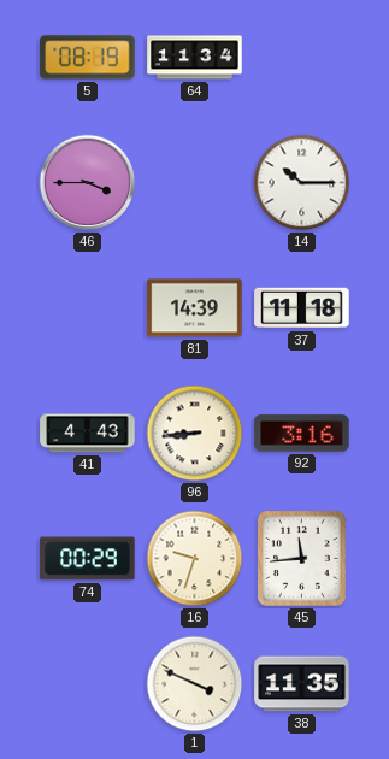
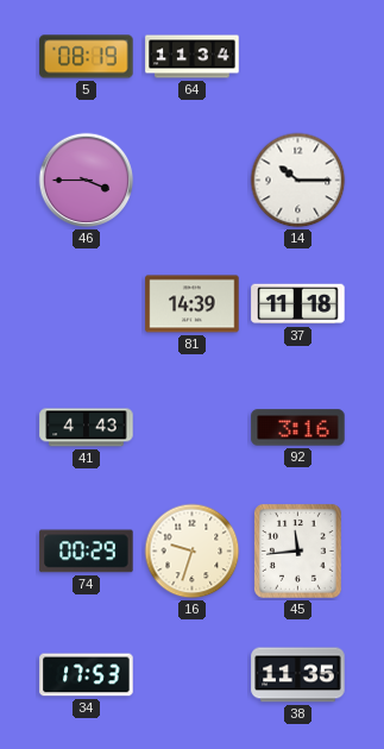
96: 8:44 -> none (195, 434)
34: none -> 17:53 (87, 675)
1: 3:49 -> none (195, 684)
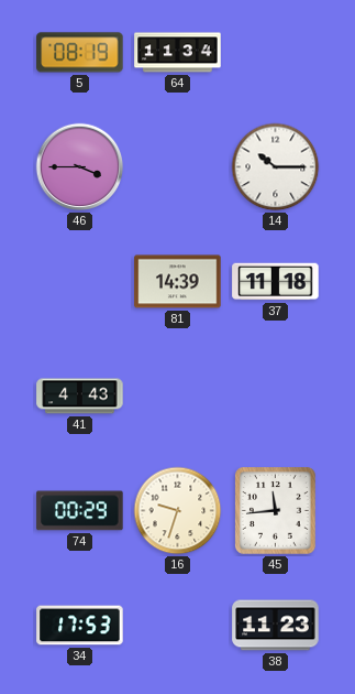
92: 3:16 -> none (298, 428)
38: 11:35 -> 11:23 (276, 626)
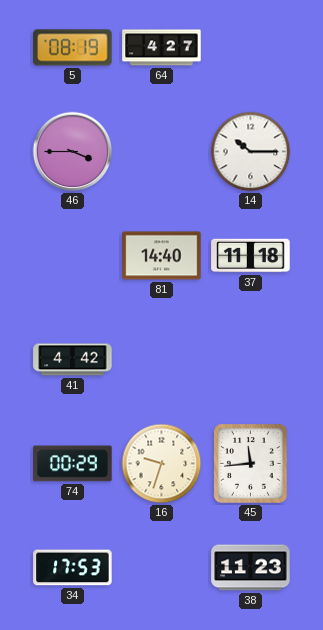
64: 11:34 -> 4:27 (162, 48)
81: 14:39 -> 14:40 (162, 256)
41: 4:43 -> 4:42 (73, 360)
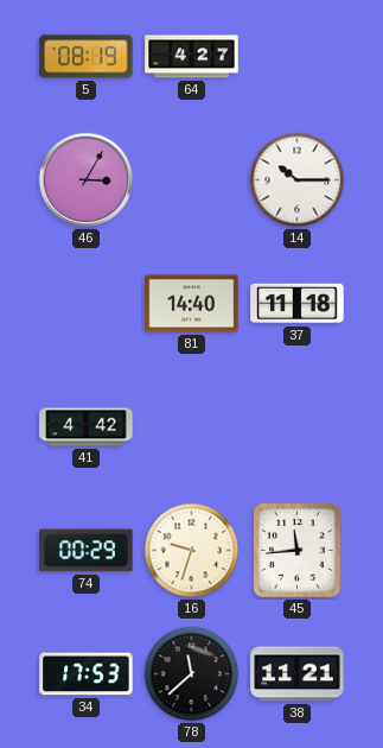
46: 3:45 -> 3:05 (87, 180)
78: none -> 11:38 (192, 674)
38: 11:23 -> 11:21 (298, 674)
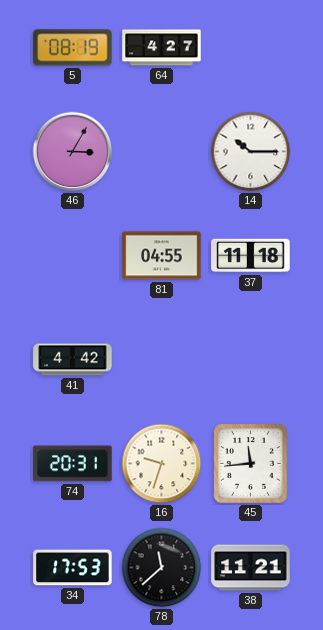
81: 14:40 -> 04:55 (162, 256)
74: 00:29 -> 20:31 (73, 464)
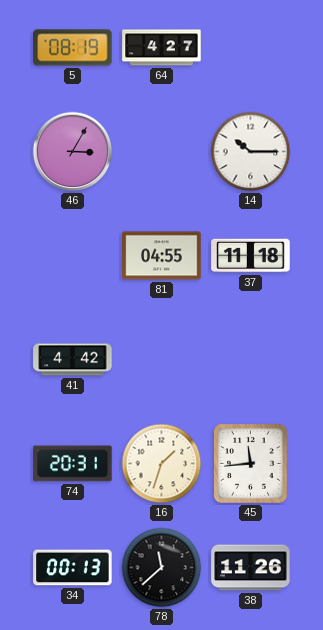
16: 9:33 -> 1:33 (162, 464)
34: 17:53 -> 00:13 (73, 568)
38: 11:21 -> 11:26 (251, 568)
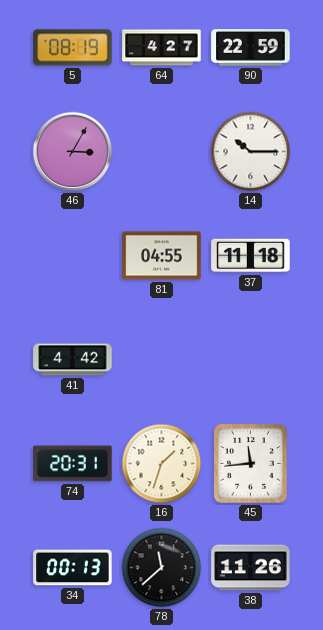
90: none -> 22:59 (251, 48)
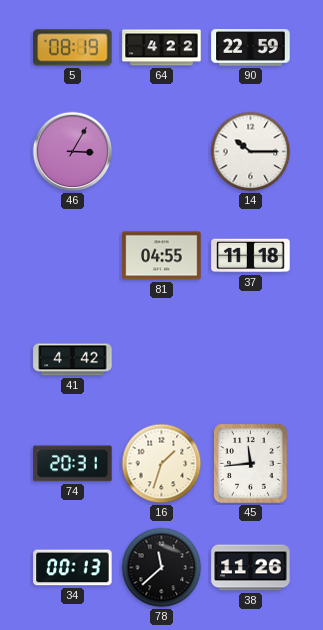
64: 4:27 -> 4:22 (162, 48)
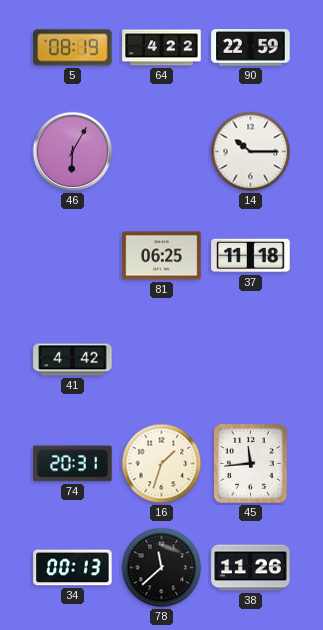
46: 3:05 -> 6:05 (73, 152)
81: 04:55 -> 06:25 (162, 256)
